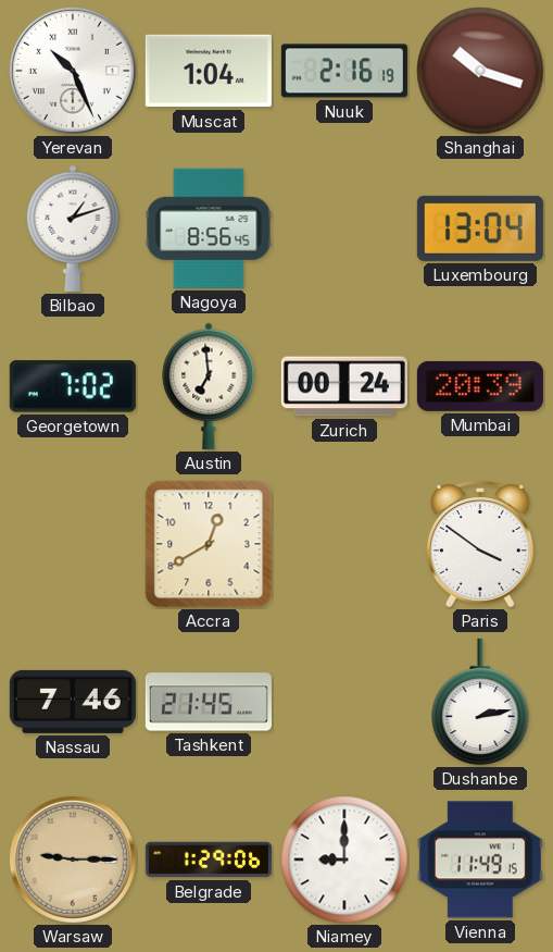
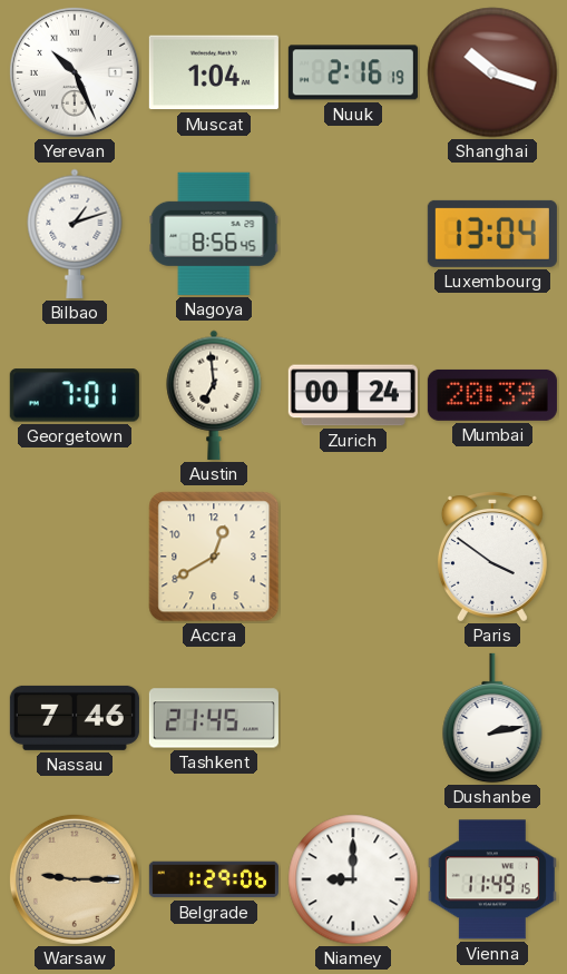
Georgetown: 7:02 -> 7:01 (75, 395)
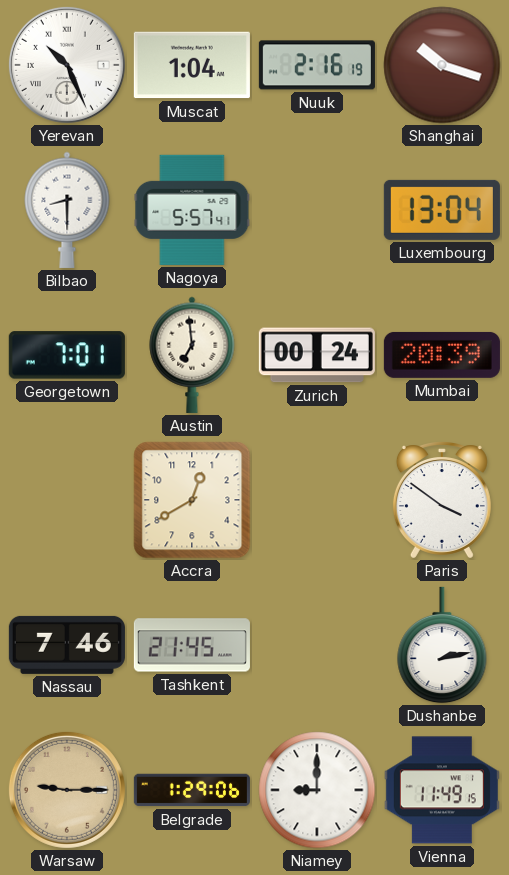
Bilbao: 1:12 -> 8:30 (67, 210)
Nagoya: 8:56 -> 5:57 (192, 210)
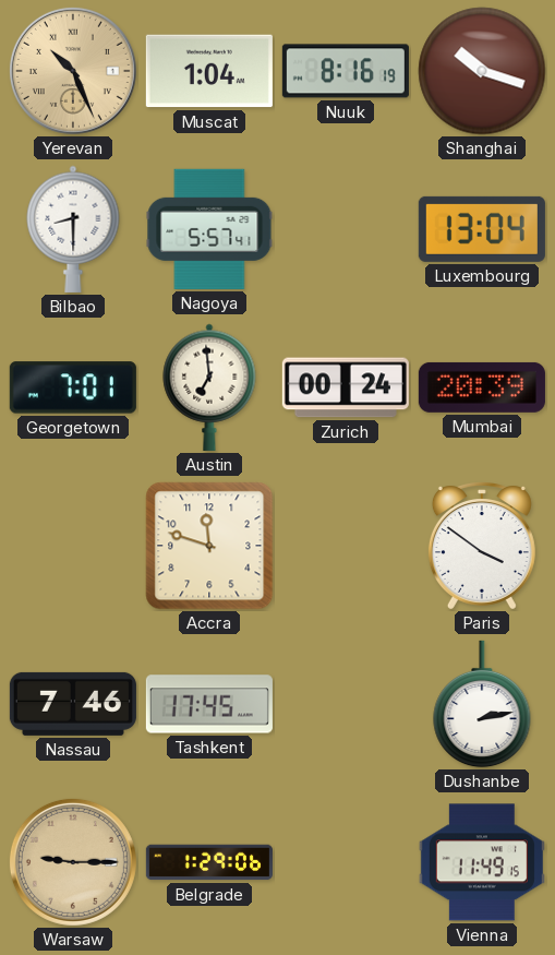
Yerevan dial: white -> champagne (73, 71)
Nuuk: 2:16 -> 8:16 (346, 71)
Accra: 12:40 -> 11:48 (209, 546)
Tashkent: 21:45 -> 17:45 (209, 704)
Niamey: 9:00 -> none (317, 790)
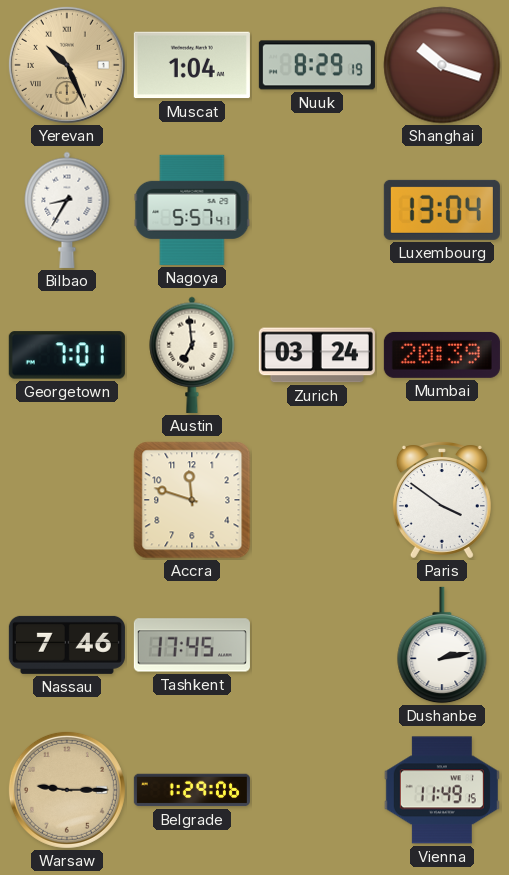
Nuuk: 8:16 -> 8:29 (317, 65)
Bilbao: 8:30 -> 8:35 (67, 210)
Zurich: 00:24 -> 03:24 (317, 355)
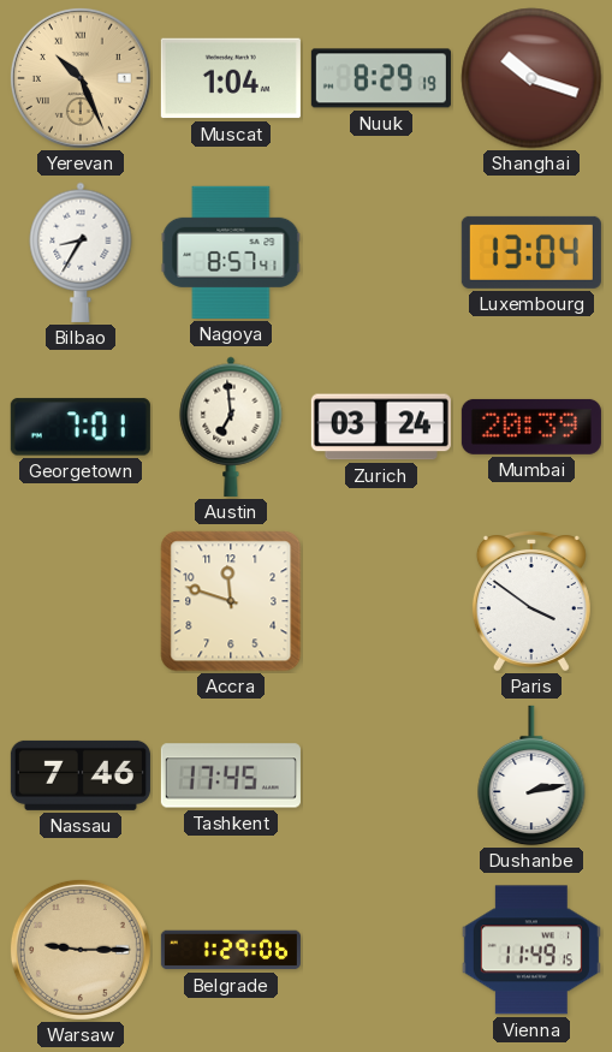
Nagoya: 5:57 -> 8:57 (231, 252)
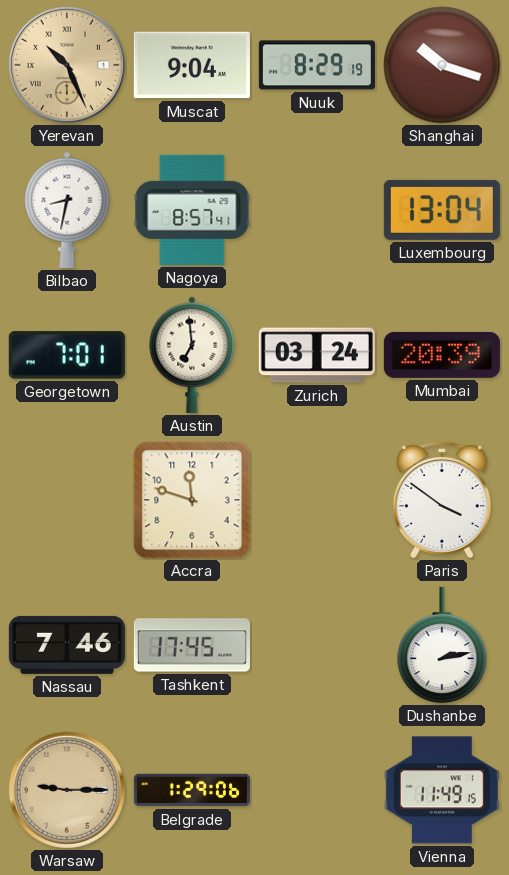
Muscat: 1:04 -> 9:04 (192, 65)
Bilbao: 8:35 -> 8:32 (67, 210)
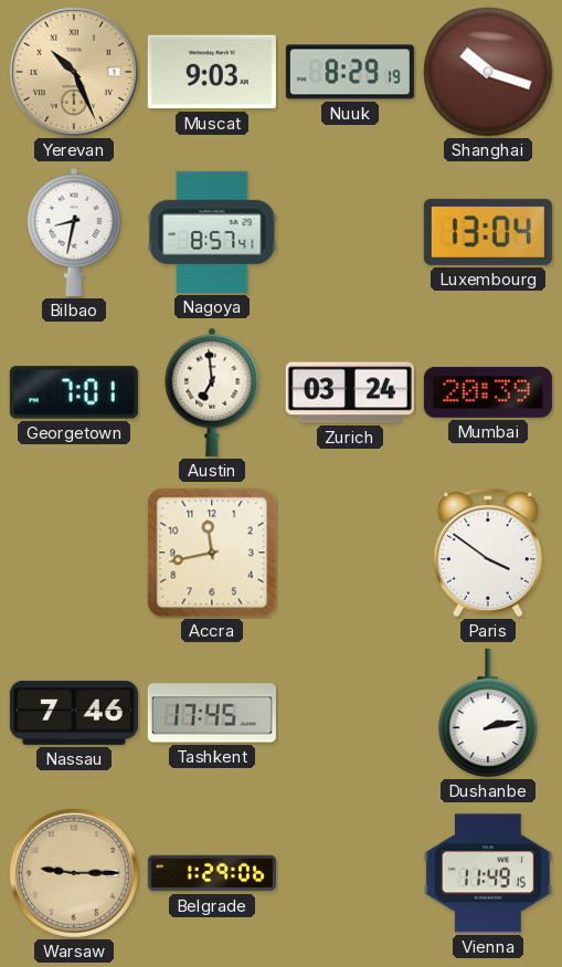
Muscat: 9:04 -> 9:03 (212, 72)
Accra: 11:48 -> 11:43 (212, 553)
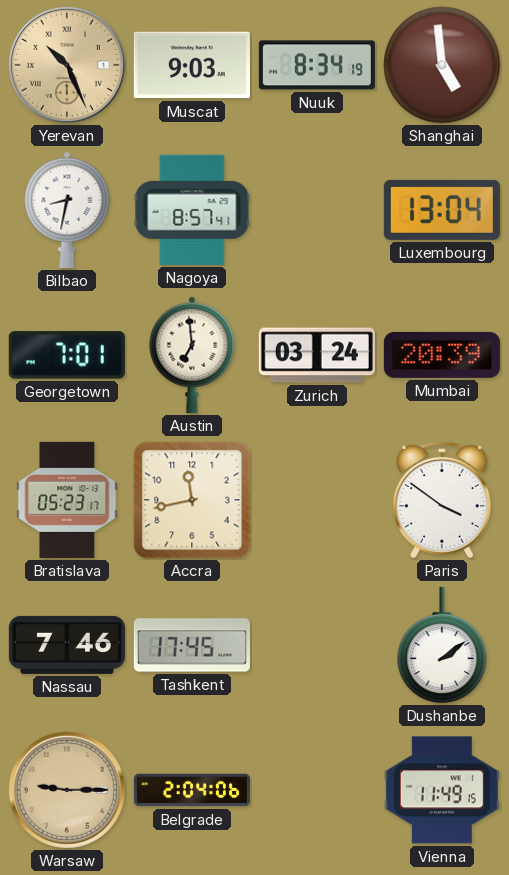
Nuuk: 8:29 -> 8:34 (317, 65)
Shanghai: 10:18 -> 4:59 (442, 65)
Bratislava: none -> 05:23 (67, 500)
Dushanbe: 2:13 -> 2:09 (442, 645)
Belgrade: 1:29 -> 2:04 (192, 790)
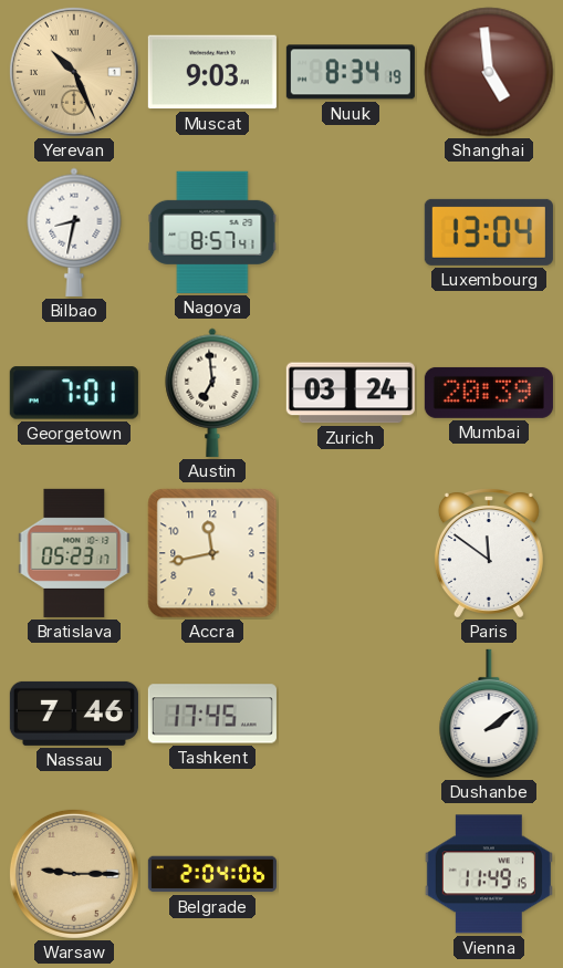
Paris: 3:51 -> 11:51 (489, 553)
